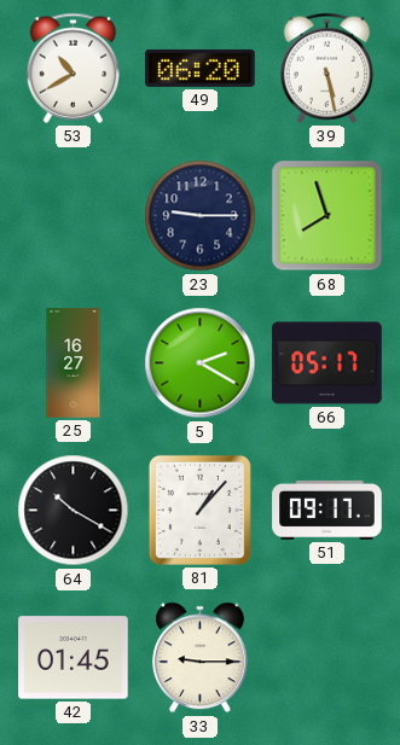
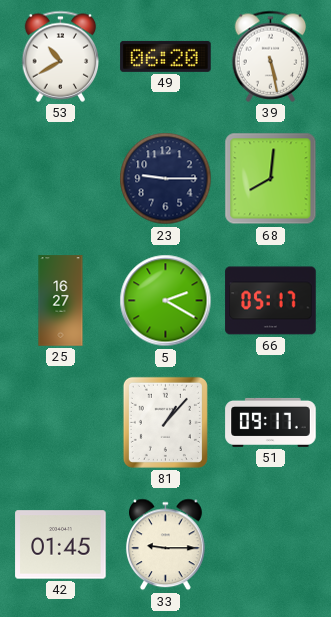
68: 7:57 -> 8:01 (271, 179)
64: 10:20 -> none (74, 511)
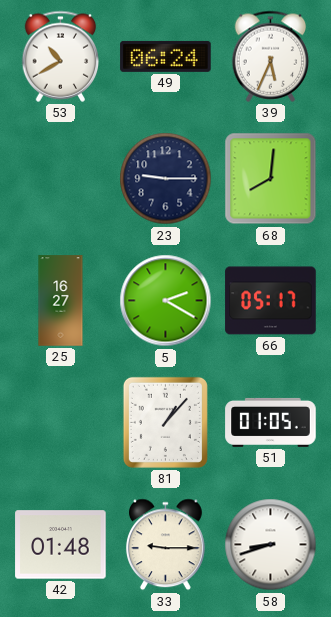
49: 06:20 -> 06:24 (166, 56)
39: 5:28 -> 5:34 (271, 56)
51: 09:17 -> 01:05 (271, 422)
42: 01:45 -> 01:48 (61, 545)
58: none -> 8:42 (271, 545)
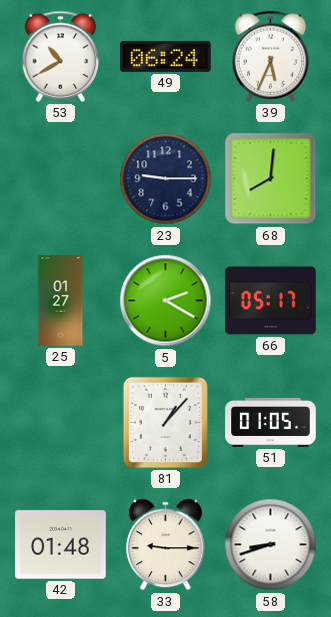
25: 16:27 -> 01:27 (61, 301)
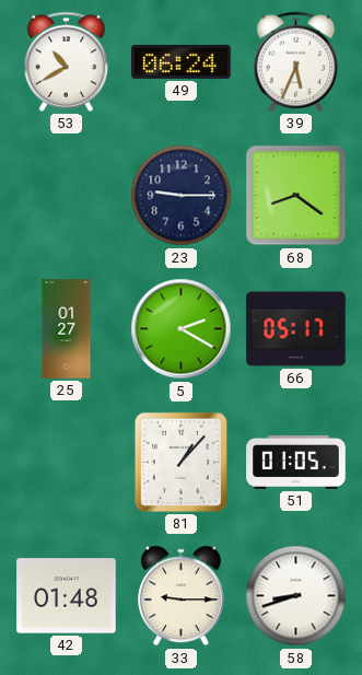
68: 8:01 -> 8:21 (296, 196)
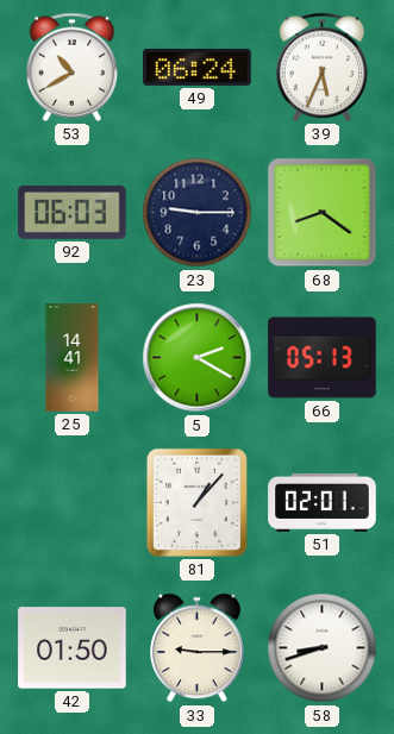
92: none -> 06:03 (73, 212)
25: 01:27 -> 14:41 (73, 358)
66: 05:17 -> 05:13 (323, 358)
51: 01:05 -> 02:01 (323, 502)
42: 01:48 -> 01:50 (73, 648)
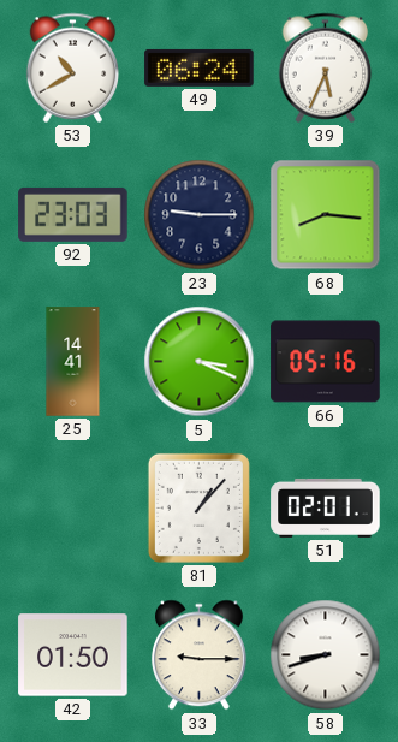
92: 06:03 -> 23:03 (73, 214)
68: 8:21 -> 8:16 (326, 215)
5: 2:20 -> 3:19 (200, 362)
66: 05:13 -> 05:16 (326, 362)
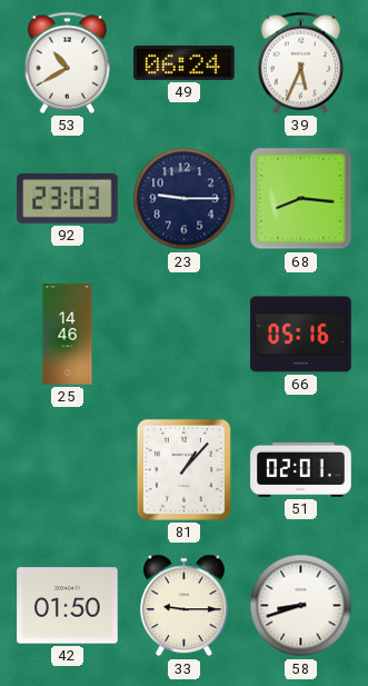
25: 14:41 -> 14:46 (68, 335)
5: 3:19 -> none (200, 362)
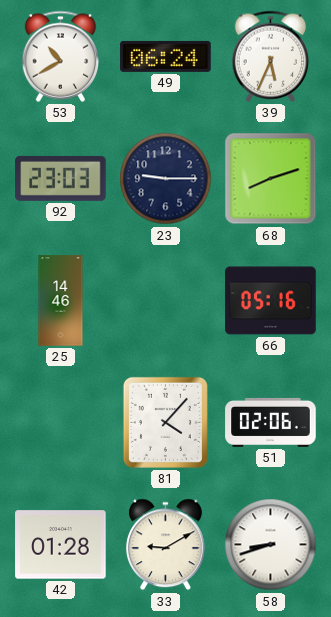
68: 8:16 -> 8:12 (271, 179)
81: 1:07 -> 4:07 (165, 422)
51: 02:01 -> 02:06 (271, 422)
42: 01:50 -> 01:28 (61, 545)
33: 9:15 -> 9:10 (165, 545)
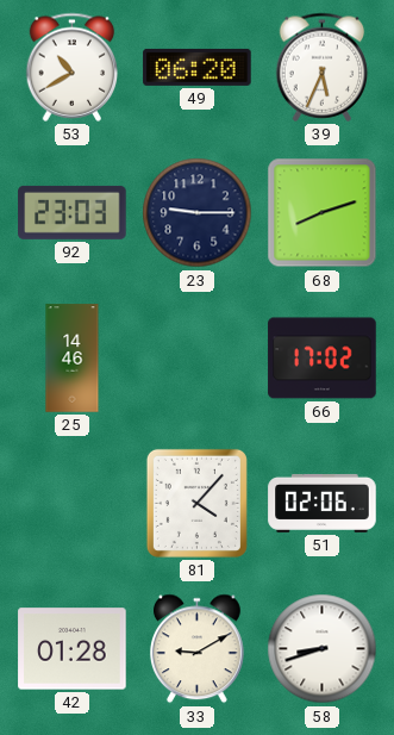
49: 06:24 -> 06:20 (198, 67)
66: 05:16 -> 17:02 (323, 359)
